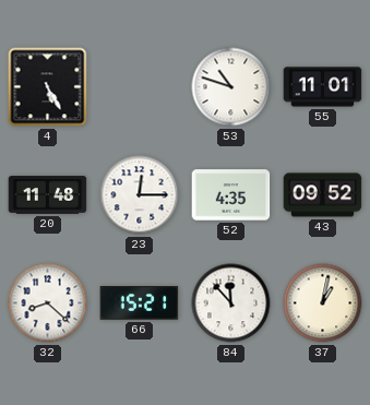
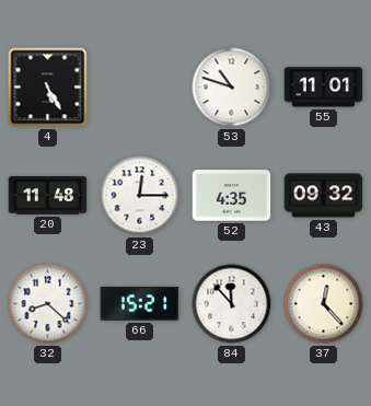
43: 09:52 -> 09:32 (324, 196)
37: 1:02 -> 12:23 (324, 304)
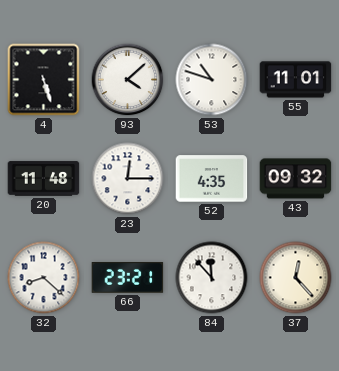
4: 5:25 -> 5:27 (44, 80)
93: none -> 4:08 (128, 80)
66: 15:21 -> 23:21 (128, 278)
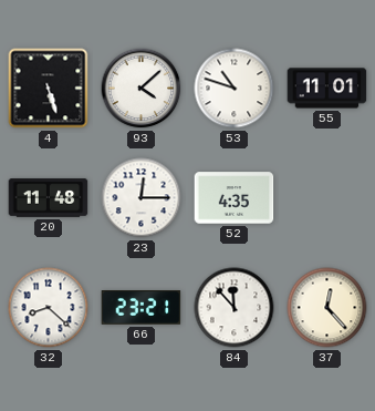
43: 09:32 -> none (296, 179)
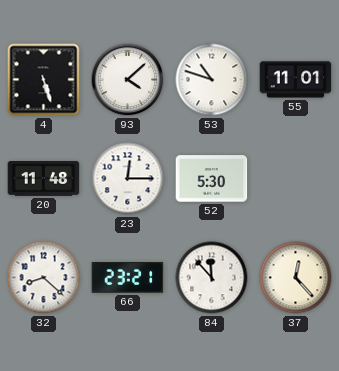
52: 4:35 -> 5:30 (212, 179)
